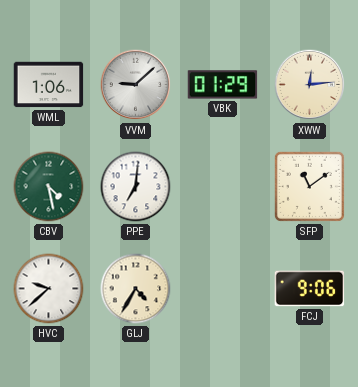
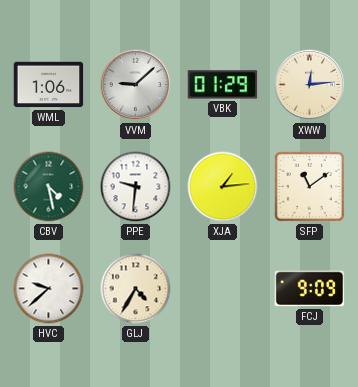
PPE: 7:01 -> 9:31 (136, 187)
XJA: none -> 1:14 (223, 187)
FCJ: 9:06 -> 9:09 (310, 289)
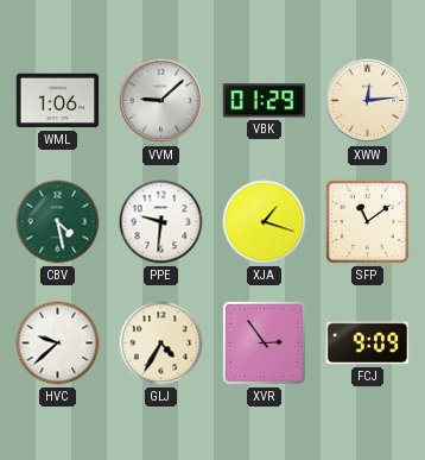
XJA: 1:14 -> 1:18 (265, 222)
XVR: none -> 2:54 (264, 342)
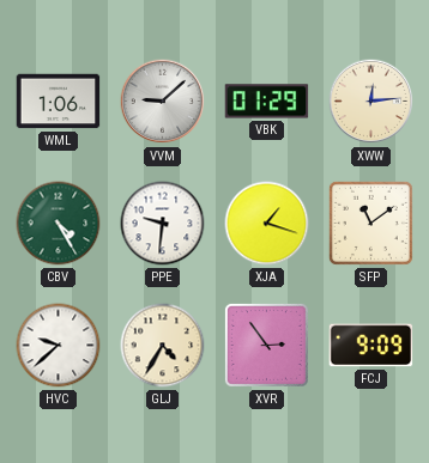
CBV: 4:28 -> 4:25 (59, 224)
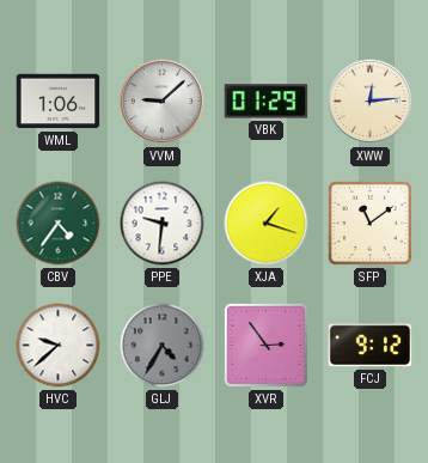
CBV: 4:25 -> 4:36 (59, 224)
GLJ dial: cream -> grey (163, 346)
FCJ: 9:09 -> 9:12 (371, 346)
